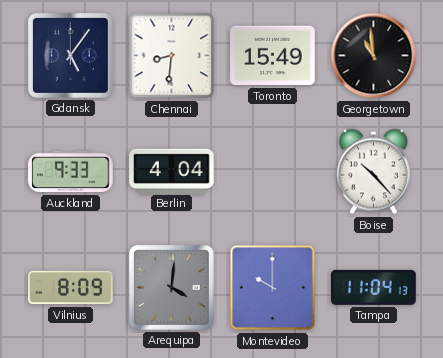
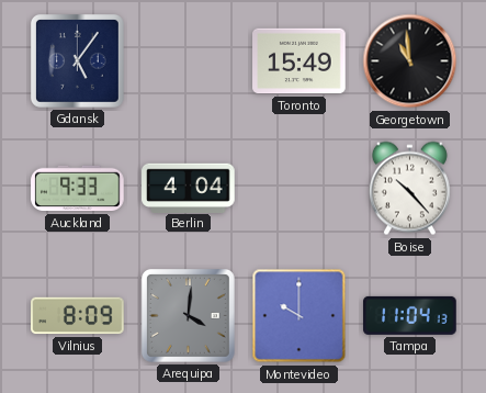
Chennai: 8:31 -> none (172, 56)
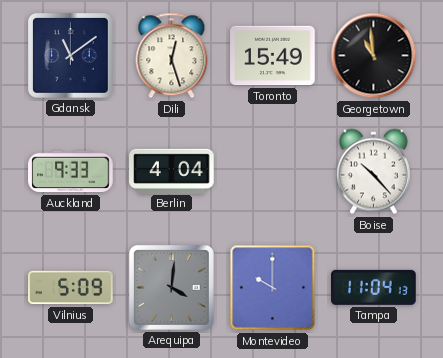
Gdansk: 5:06 -> 11:09 (70, 55)
Dili: none -> 12:27 (172, 56)
Vilnius: 8:09 -> 5:09 (71, 288)
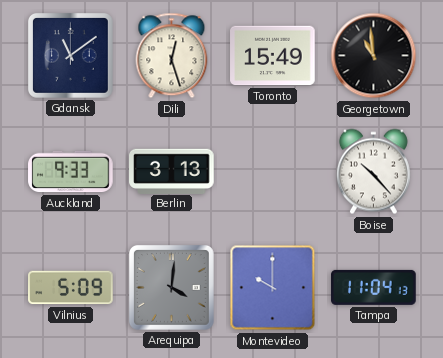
Berlin: 4:04 -> 3:13 (172, 171)
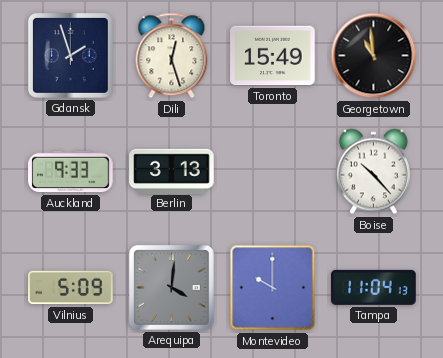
Gdansk: 11:09 -> 1:57 (70, 55)
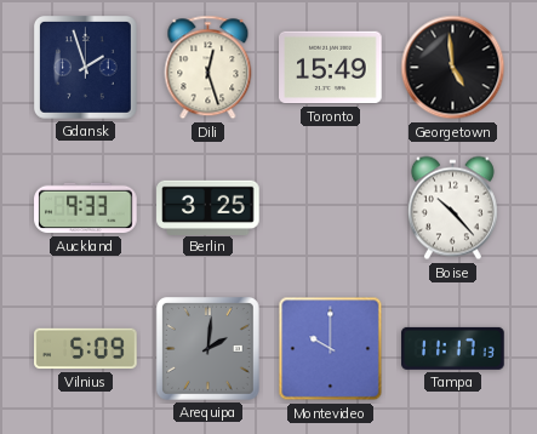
Georgetown: 10:59 -> 4:59 (453, 68)
Berlin: 3:13 -> 3:25 (208, 207)
Arequipa: 4:01 -> 2:01 (207, 348)
Tampa: 11:04 -> 11:17 (453, 348)
